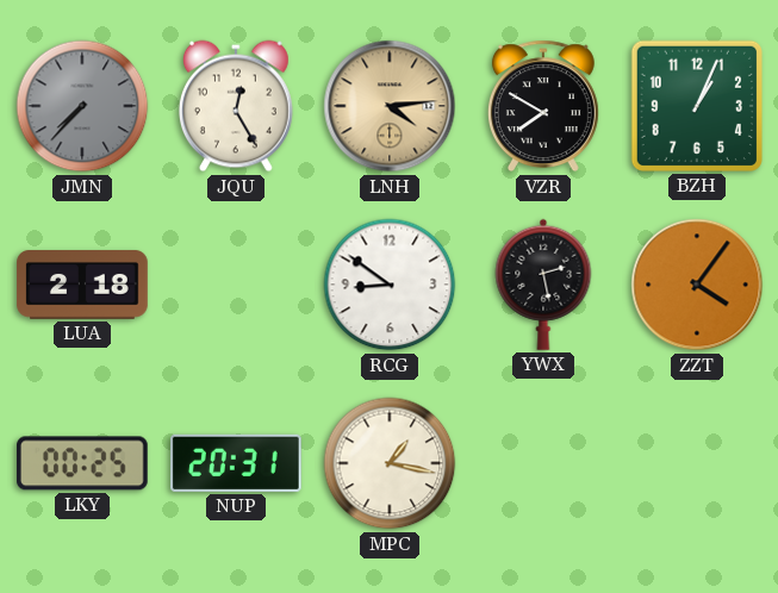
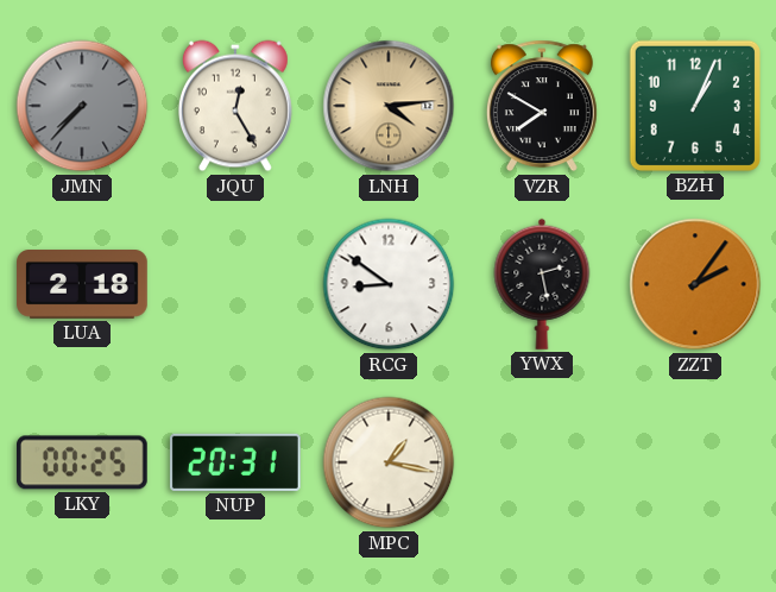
ZZT: 4:06 -> 2:06 (695, 284)
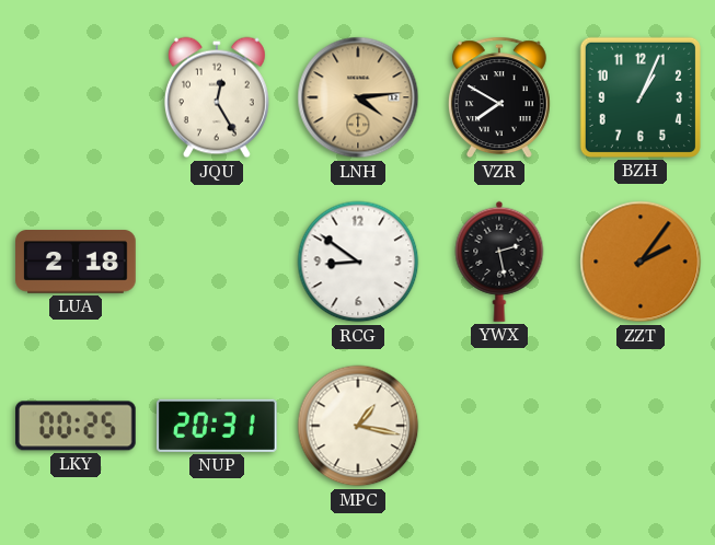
JMN: 7:37 -> none (82, 106)
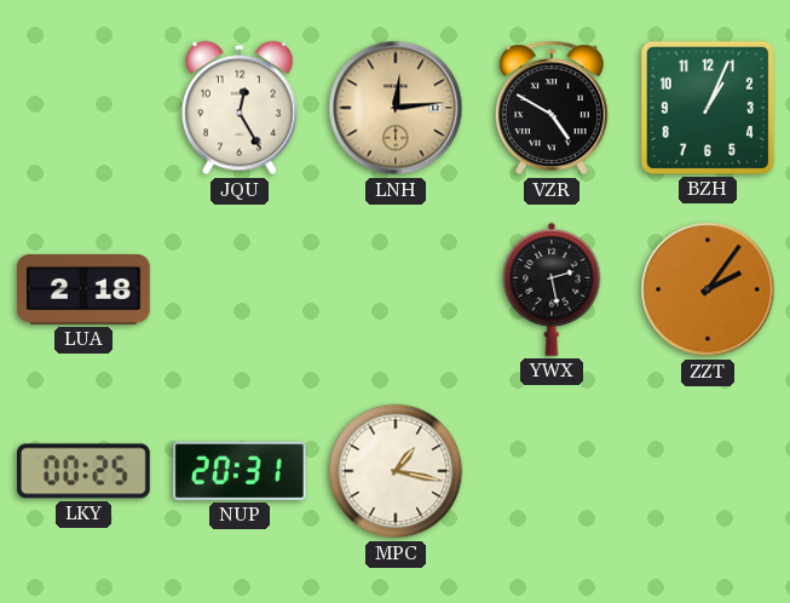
LNH: 4:14 -> 12:14 (396, 108)
VZR: 7:50 -> 4:50 (552, 108)
RCG: 8:51 -> none (358, 262)
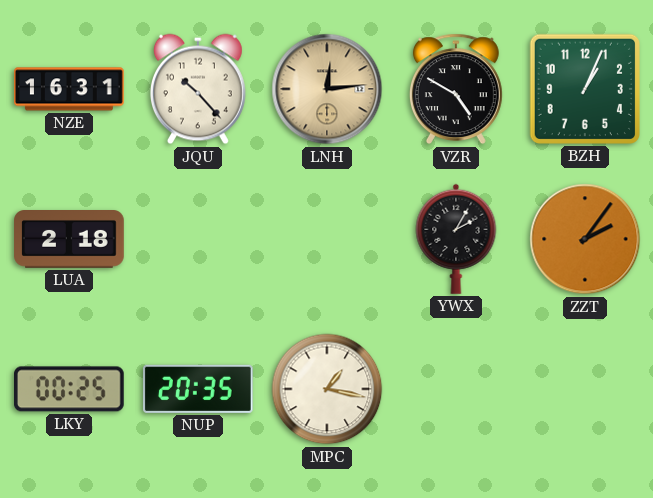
NZE: none -> 16:31 (69, 89)
JQU: 12:25 -> 10:23 (198, 89)
YWX: 2:28 -> 2:05 (456, 239)
NUP: 20:31 -> 20:35 (199, 389)
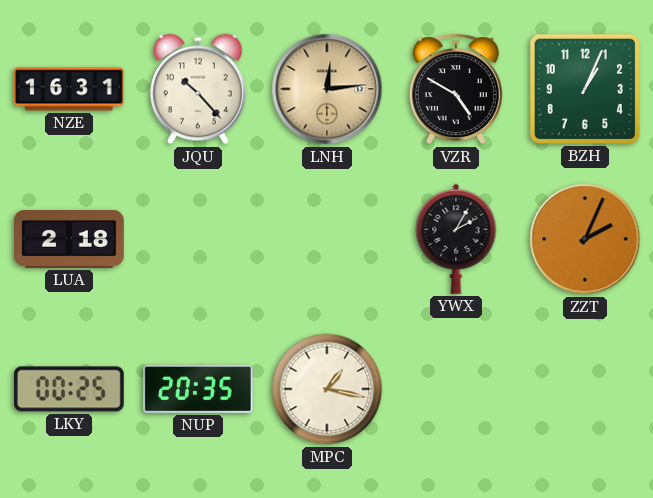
ZZT: 2:06 -> 2:04 (585, 239)
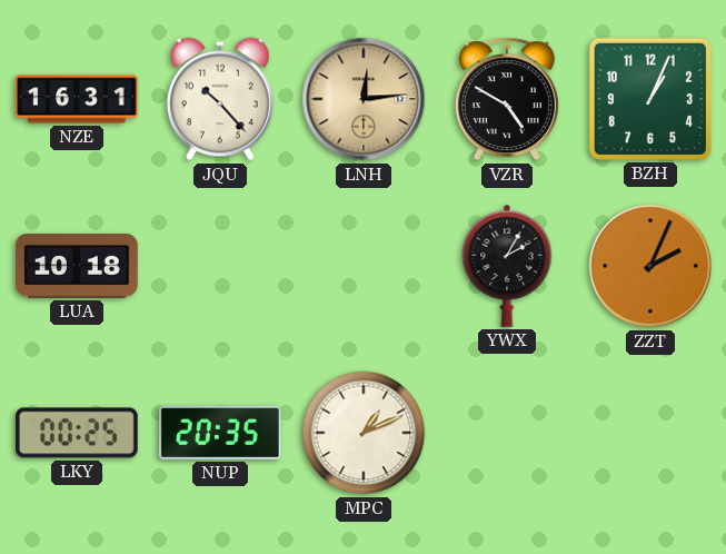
LUA: 2:18 -> 10:18 (77, 267)
MPC: 1:17 -> 1:11 (364, 433)
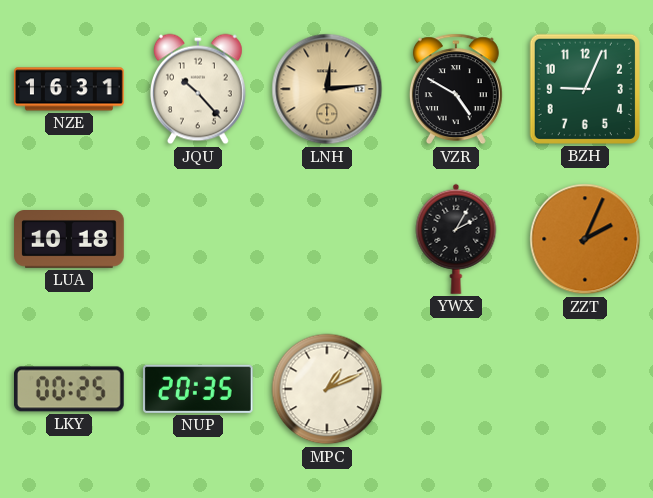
BZH: 1:04 -> 9:04 (585, 89)
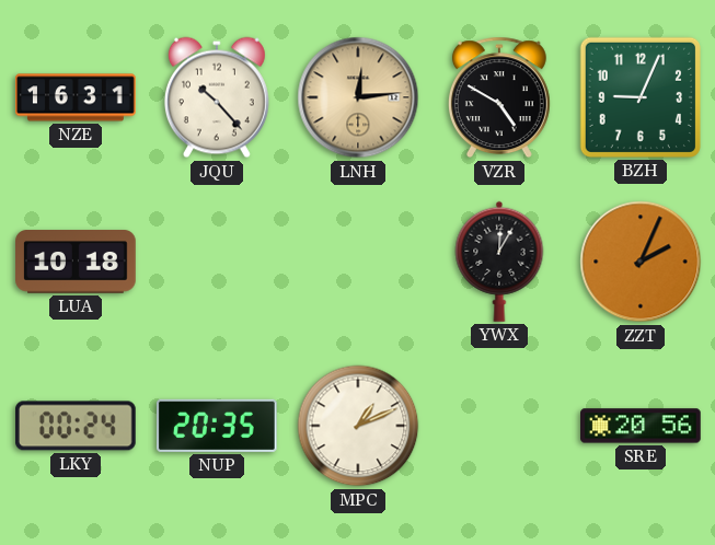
YWX: 2:05 -> 12:05 (499, 262)
LKY: 00:25 -> 00:24 (77, 426)
SRE: none -> 20:56 (642, 426)
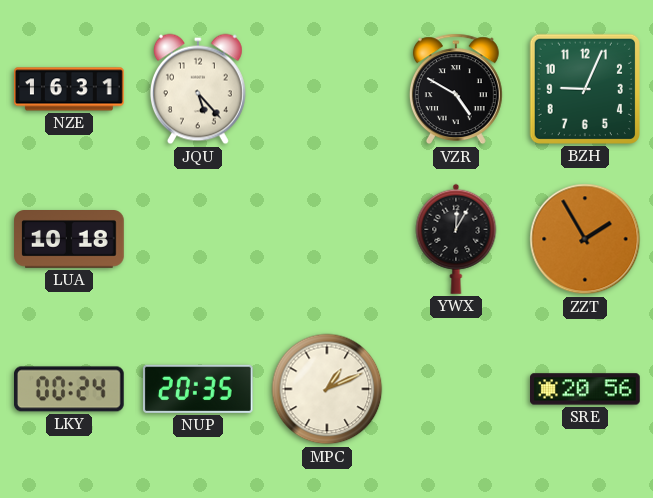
JQU: 10:23 -> 5:23 (198, 89)
LNH: 12:14 -> none (358, 97)
ZZT: 2:04 -> 1:55 (585, 239)
